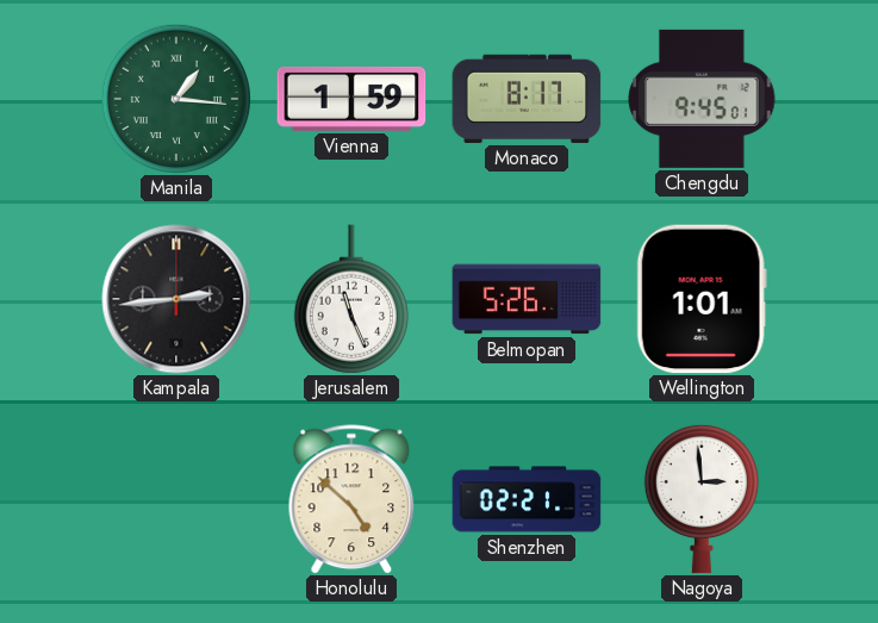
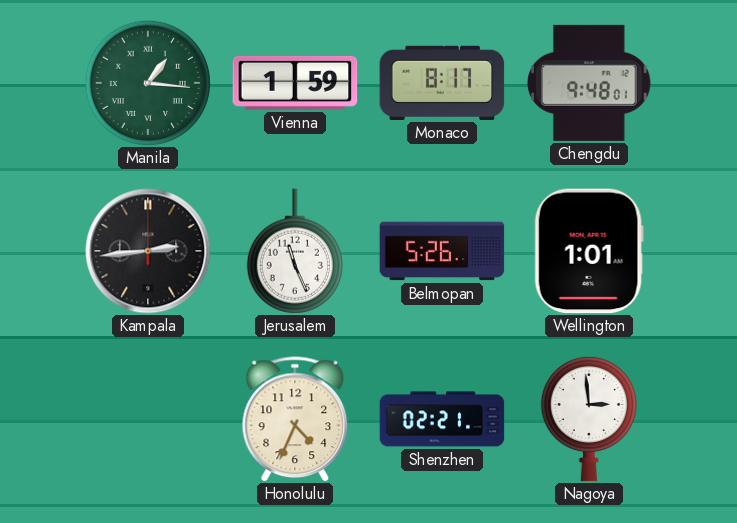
Chengdu: 9:45 -> 9:48 (589, 83)
Honolulu: 4:52 -> 4:34 (295, 419)
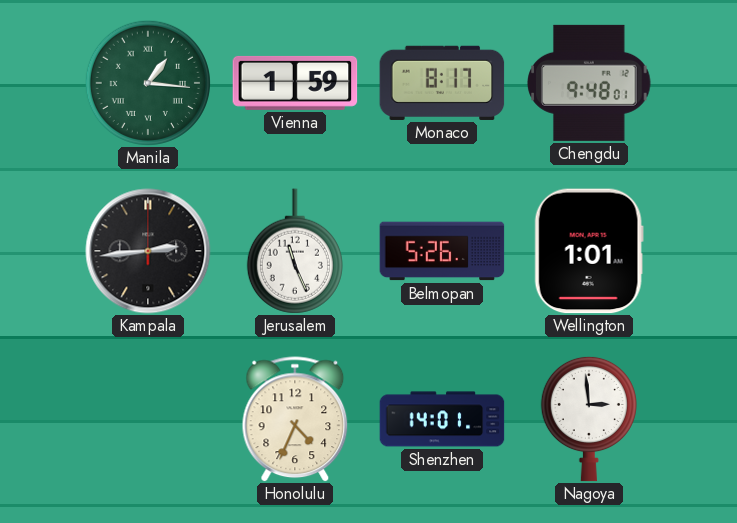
Shenzhen: 02:21 -> 14:01 (442, 419)
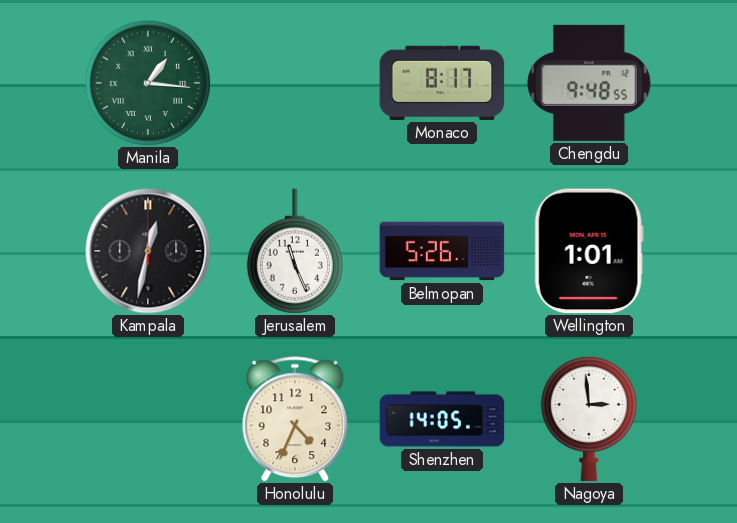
Vienna: 1:59 -> none (295, 83)
Chengdu: 9:48:01 -> 9:48:55 (589, 83)
Kampala: 2:44 -> 12:32 (148, 251)
Shenzhen: 14:01 -> 14:05 (442, 419)
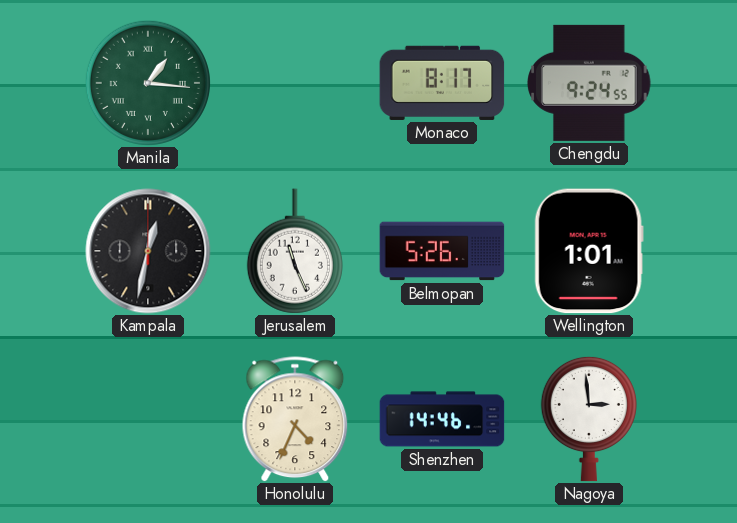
Chengdu: 9:48 -> 9:24 (589, 83)
Shenzhen: 14:05 -> 14:46 (442, 419)
